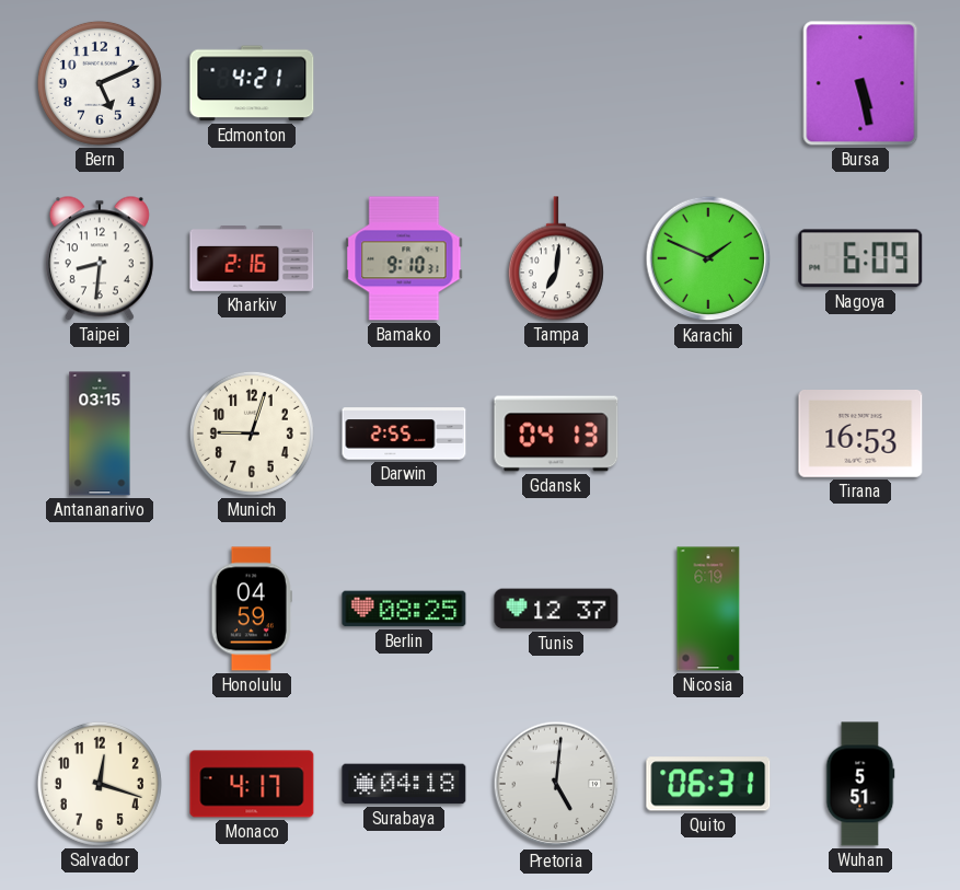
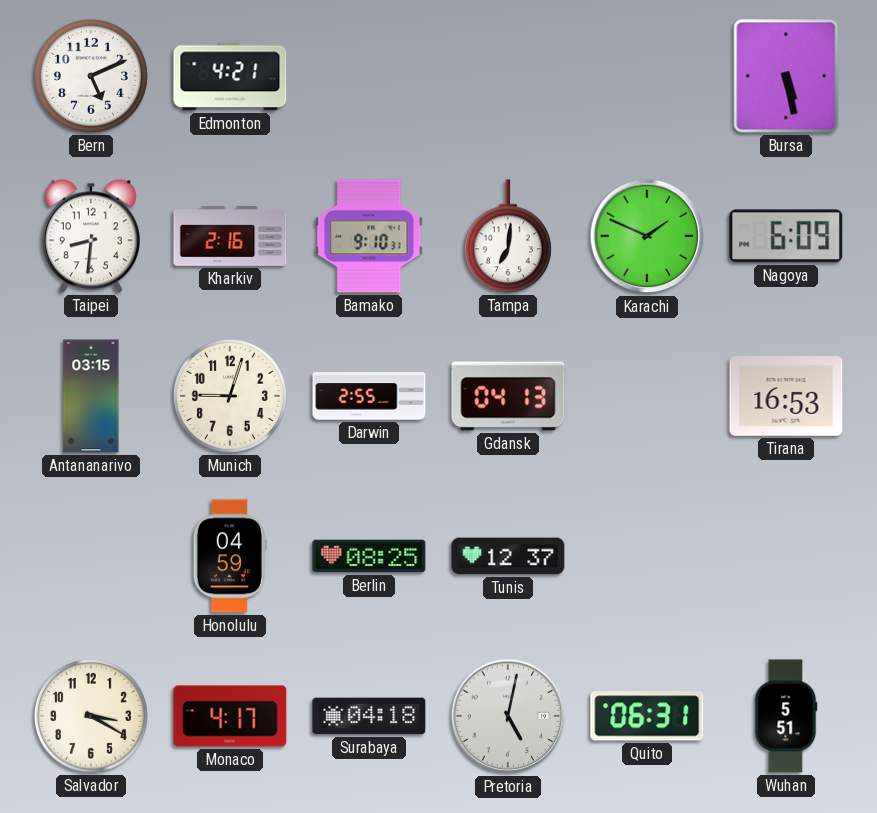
Nicosia: 6:19 -> none (708, 609)
Salvador: 12:18 -> 3:20 (91, 716)
Pretoria: 5:01 -> 5:02 (508, 716)
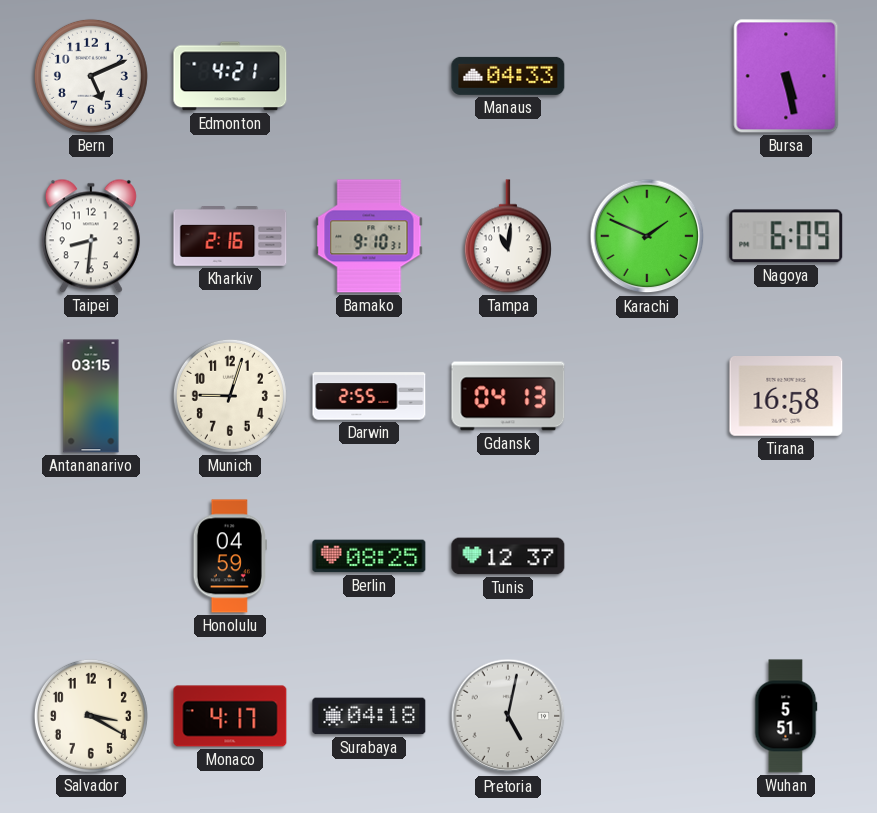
Manaus: none -> 04:33 (508, 76)
Tampa: 7:01 -> 11:01 (508, 236)
Tirana: 16:53 -> 16:58 (786, 397)
Quito: 06:31 -> none (647, 716)
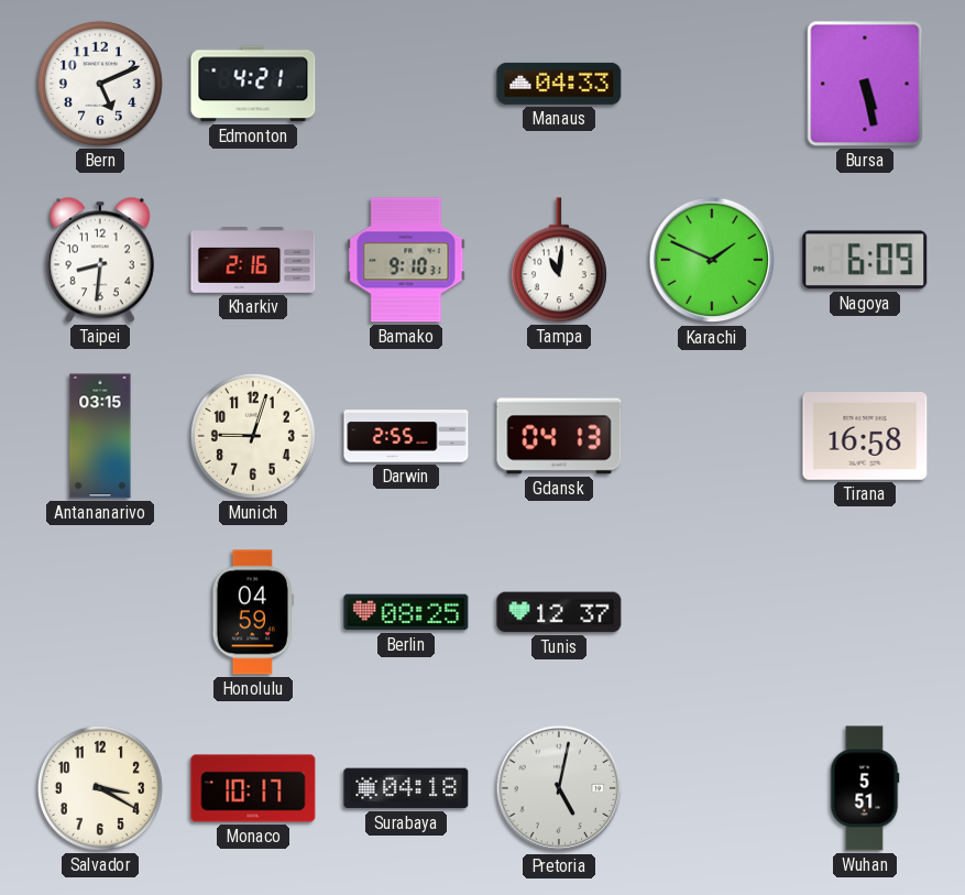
Monaco: 4:17 -> 10:17 (253, 788)
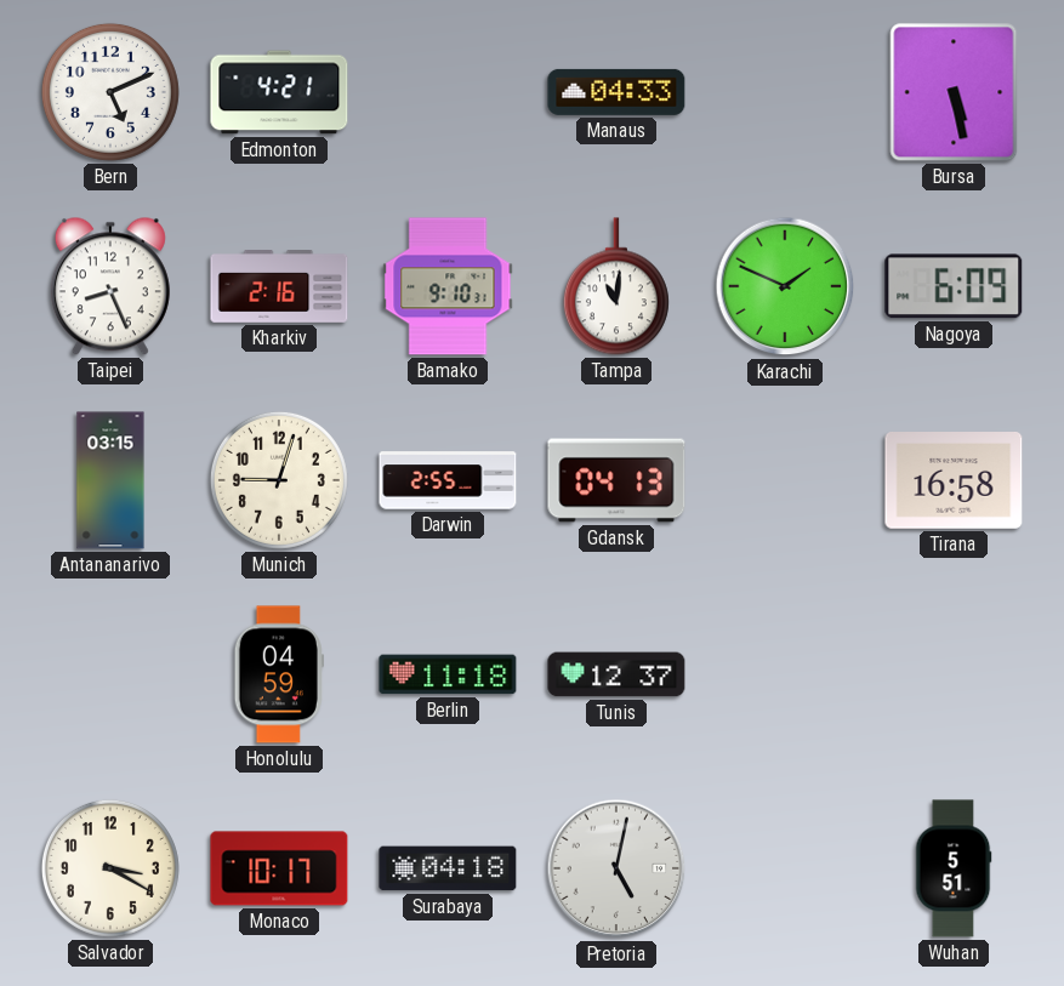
Taipei: 8:31 -> 8:26 (110, 286)
Berlin: 08:25 -> 11:18 (448, 674)
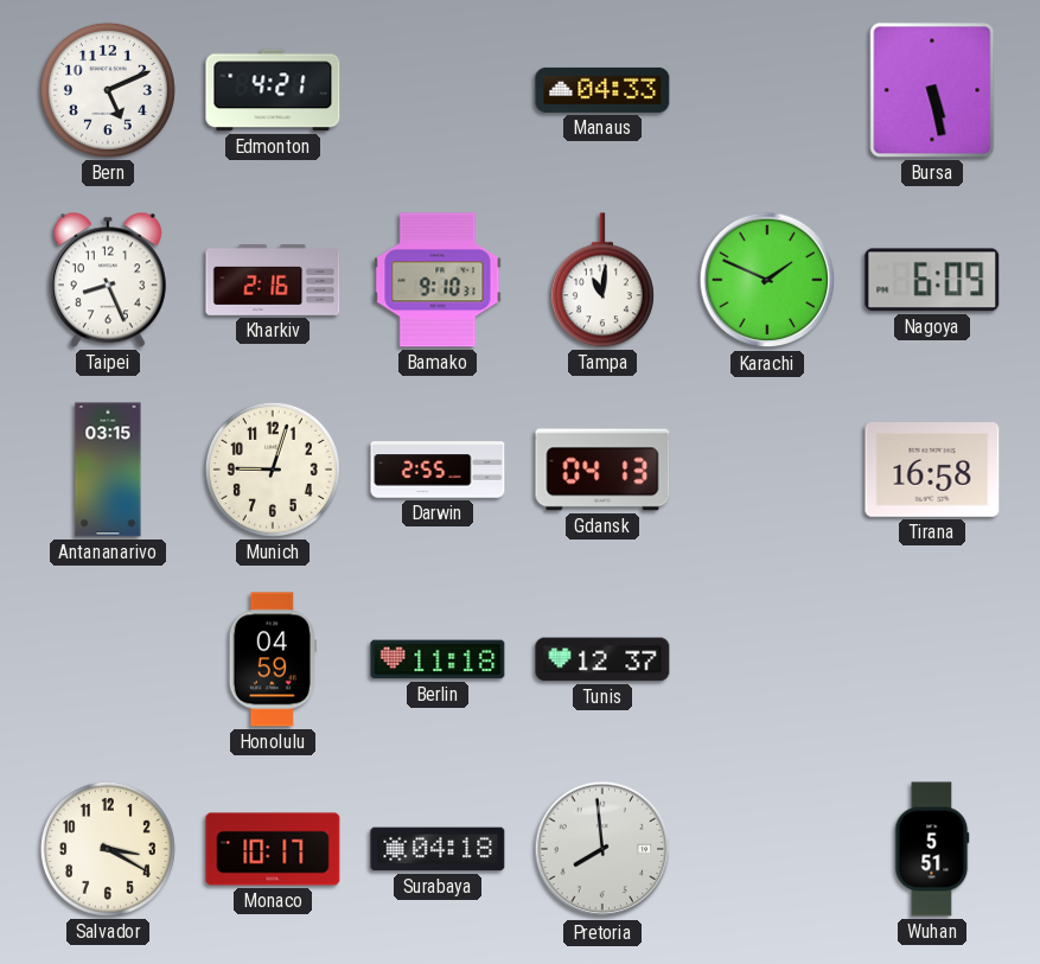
Pretoria: 5:02 -> 7:59 (602, 849)
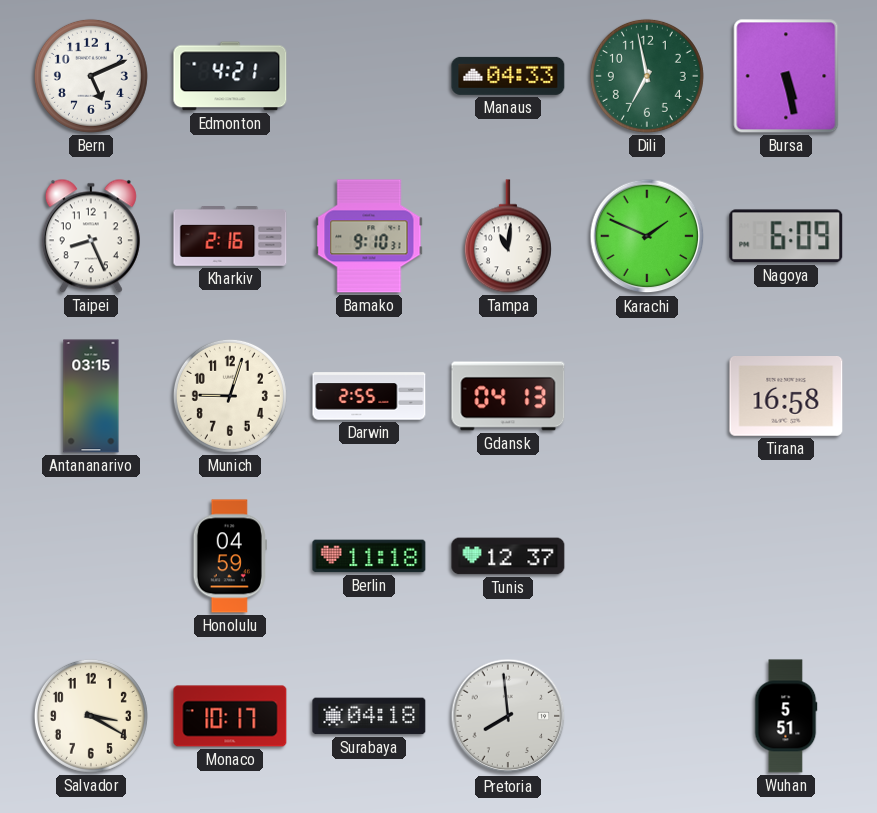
Dili: none -> 6:58 (647, 76)
